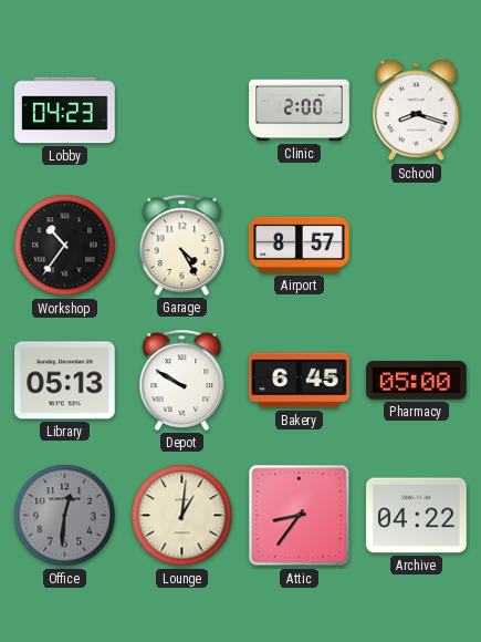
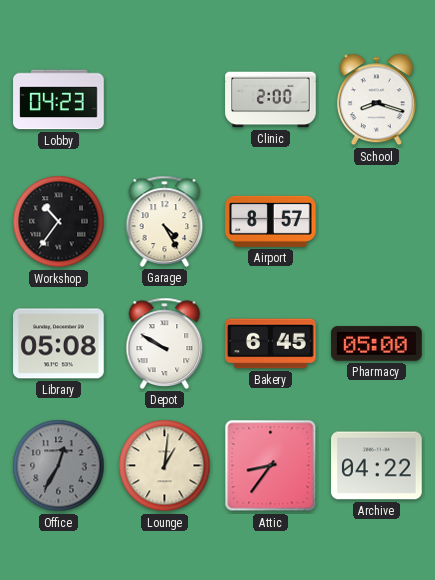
Library: 05:13 -> 05:08 (59, 344)
Office: 12:31 -> 12:35 (59, 466)
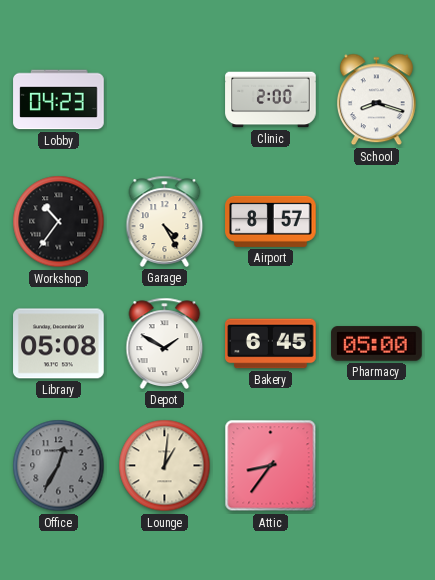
Depot: 9:50 -> 1:50 (165, 343)
Archive: 04:22 -> none (377, 466)
